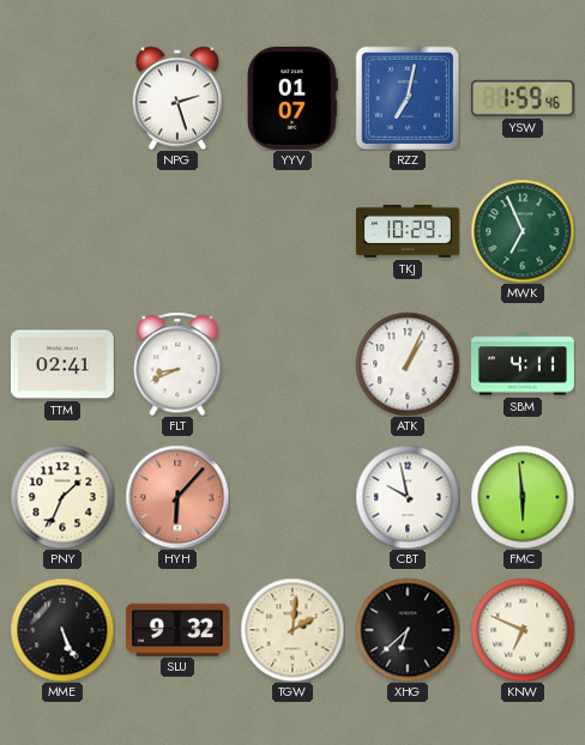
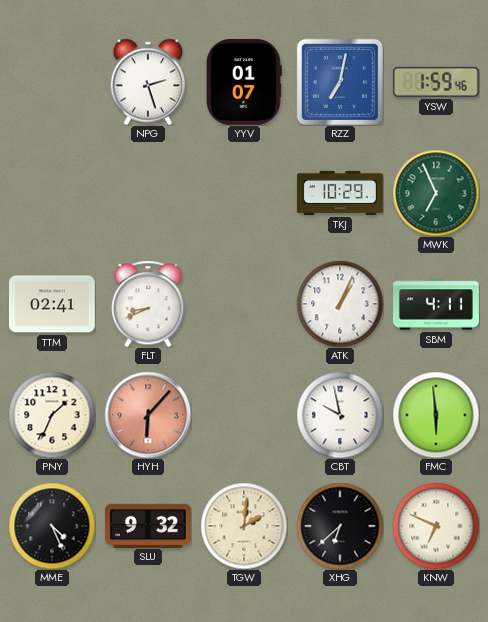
MME: 5:26 -> 4:26 (52, 526)
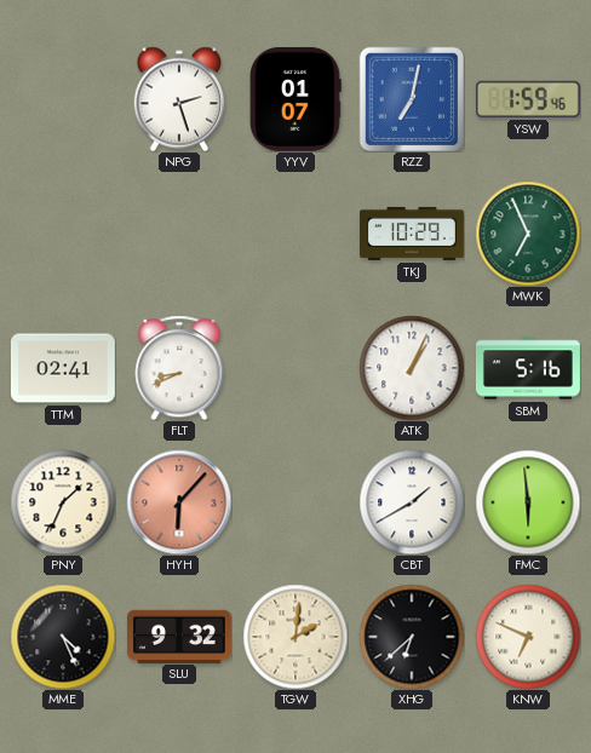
SBM: 4:11 -> 5:16 (528, 368)
CBT: 9:58 -> 1:40 (412, 502)
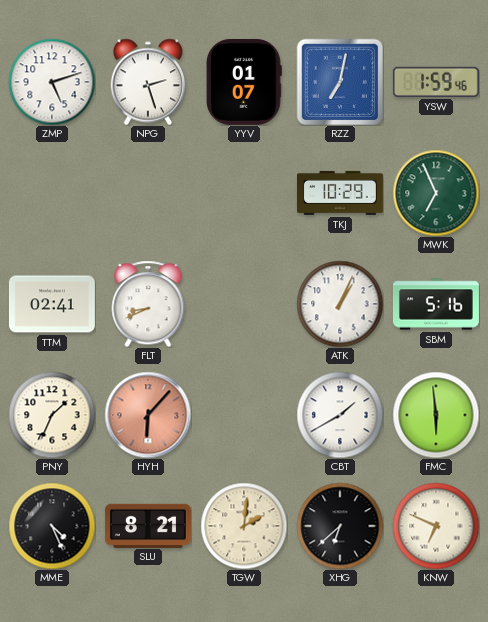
ZMP: none -> 5:12 (52, 82)
SLU: 9:32 -> 8:21 (148, 525)
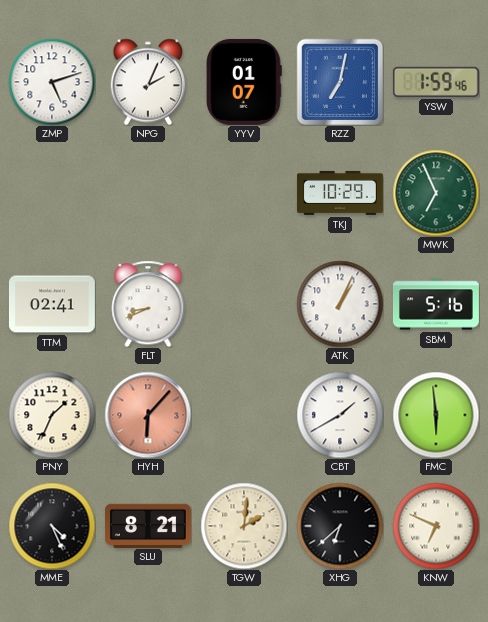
NPG: 2:27 -> 2:04 (148, 82)
